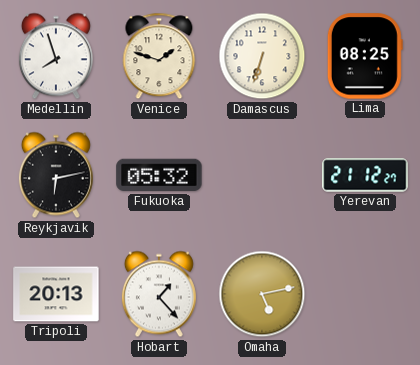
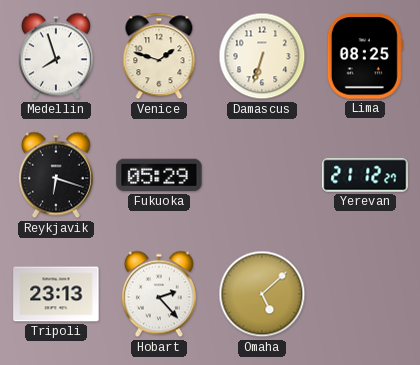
Reykjavik: 6:13 -> 6:18 (56, 175)
Fukuoka: 05:32 -> 05:29 (159, 175)
Tripoli: 20:13 -> 23:13 (56, 294)
Hobart: 1:23 -> 2:23 (159, 294)
Omaha: 5:13 -> 5:08 (262, 294)
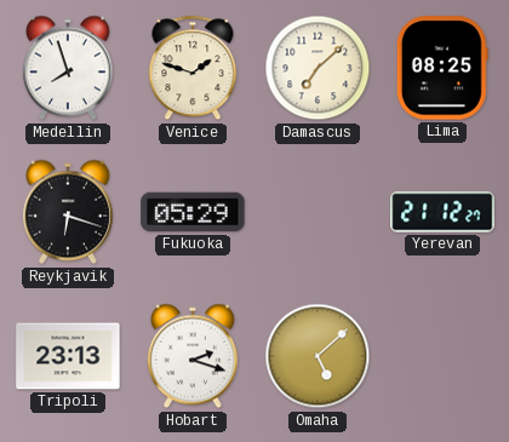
Damascus: 6:33 -> 7:08 (318, 68)
Hobart: 2:23 -> 2:18 (193, 356)
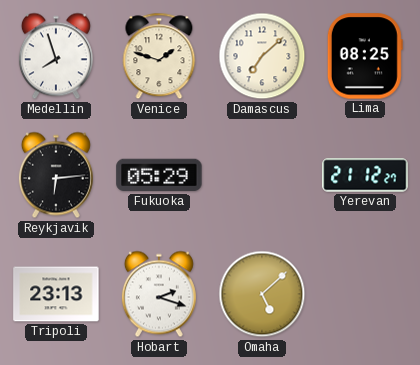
Reykjavik: 6:18 -> 6:14 (56, 175)
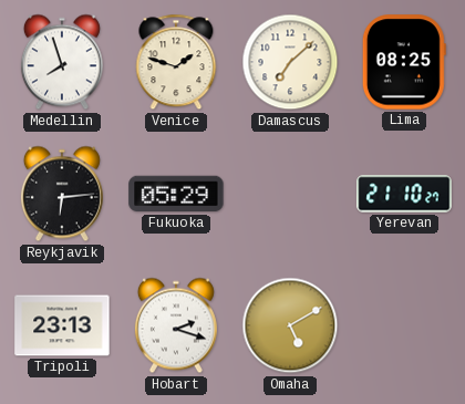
Yerevan: 21:12 -> 21:10 (404, 194)
Omaha: 5:08 -> 5:10 (290, 325)
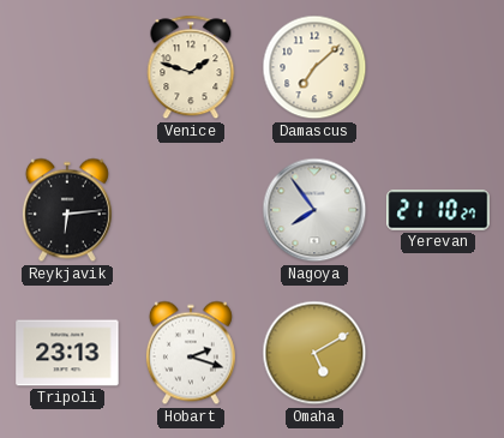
Medellin: 7:57 -> none (62, 62)
Lima: 08:25 -> none (404, 62)
Fukuoka: 05:29 -> none (176, 194)
Nagoya: none -> 7:54 (314, 210)
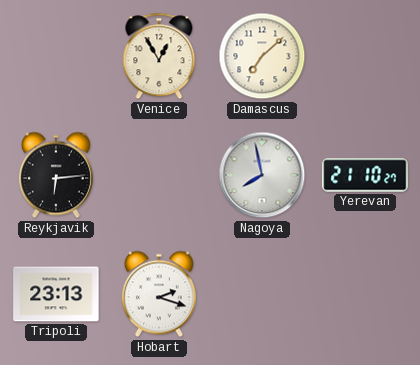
Venice: 1:48 -> 12:55 (159, 56)
Nagoya: 7:54 -> 7:58 (262, 175)
Omaha: 5:10 -> none (314, 353)
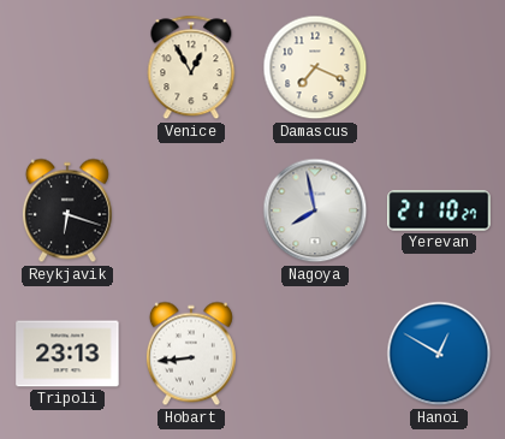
Damascus: 7:08 -> 7:19 (315, 67)
Reykjavik: 6:14 -> 6:18 (67, 210)
Hobart: 2:18 -> 8:44 (191, 354)
Hanoi: none -> 12:50 (439, 354)
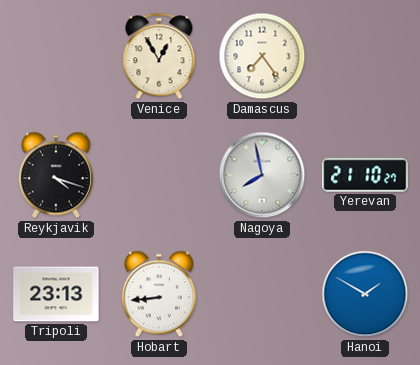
Damascus: 7:19 -> 7:24 (262, 56)
Reykjavik: 6:18 -> 4:18 (56, 175)
Hanoi: 12:50 -> 1:50 (365, 294)
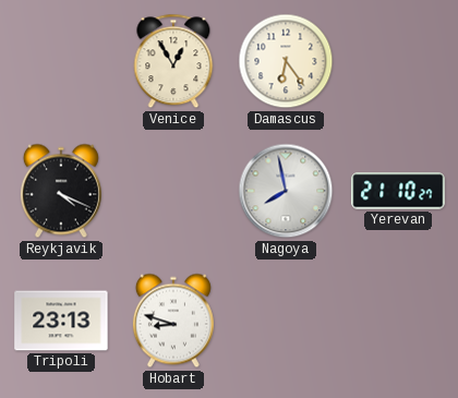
Damascus: 7:24 -> 6:24 (286, 61)
Reykjavik: 4:18 -> 4:19 (61, 191)
Hobart: 8:44 -> 8:48 (173, 321)
Hanoi: 1:50 -> none (365, 294)
